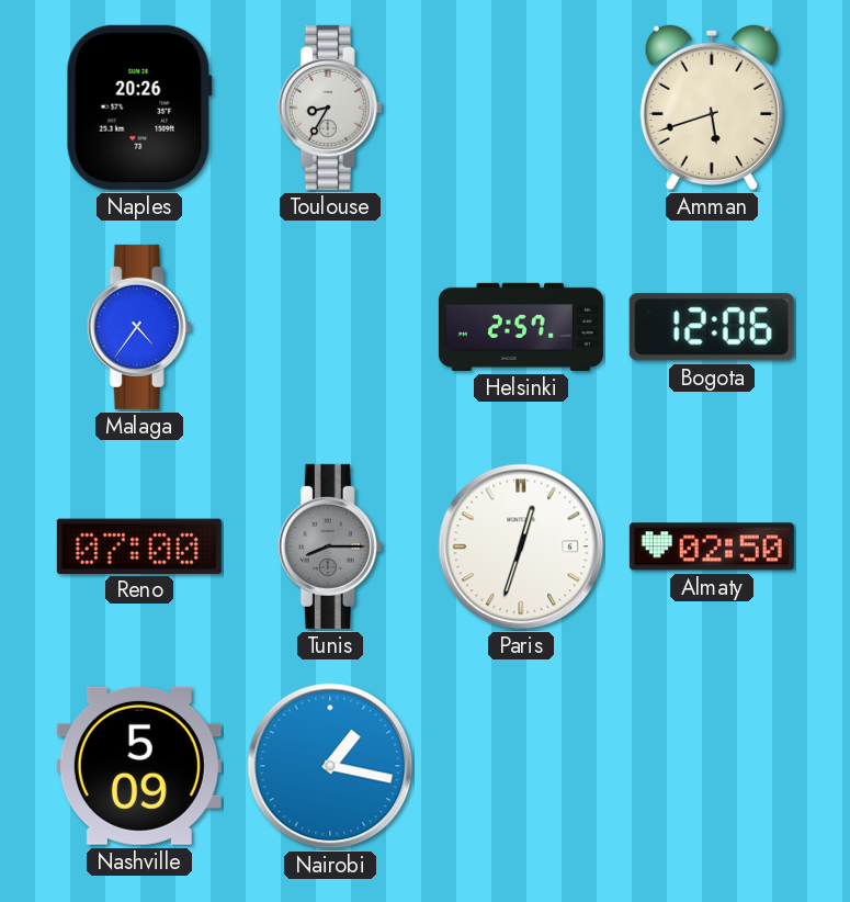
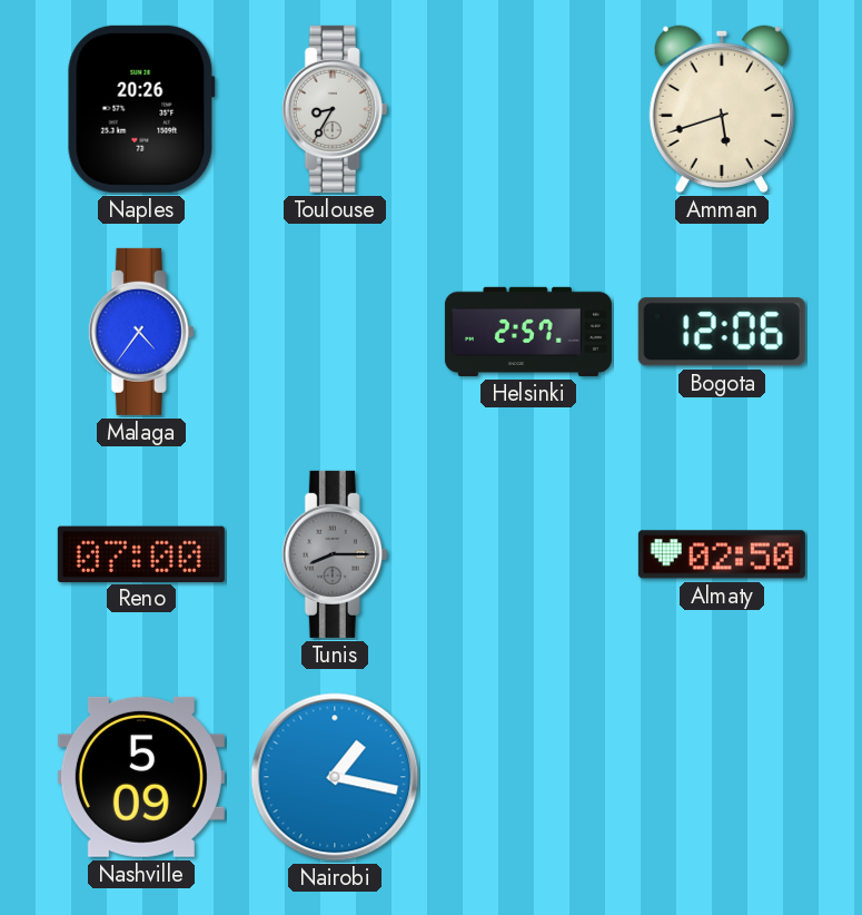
Paris: 12:33 -> none (521, 546)
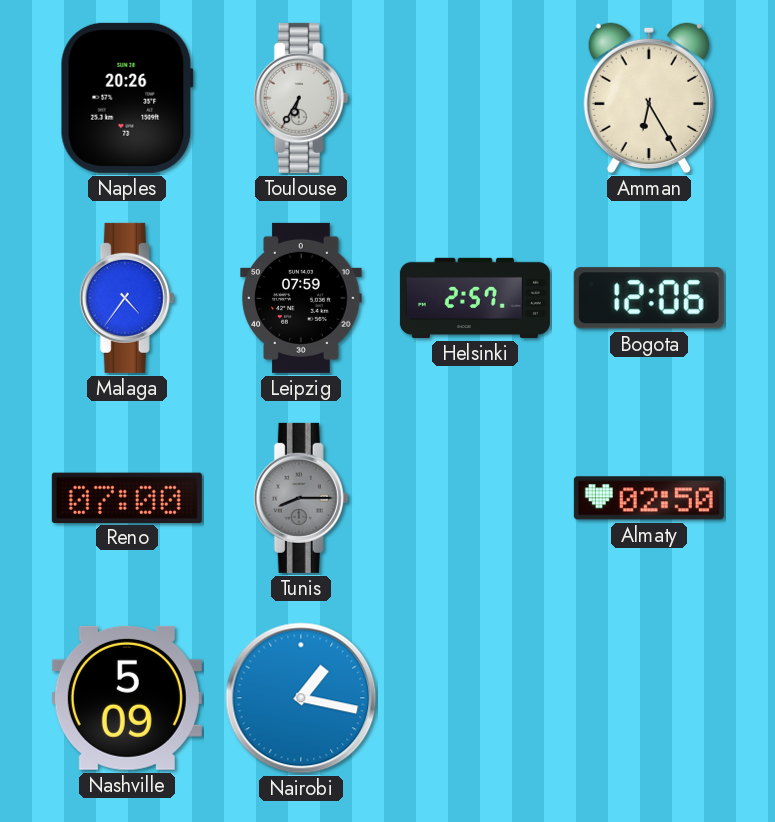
Toulouse: 8:35 -> 6:35 (301, 98)
Amman: 5:42 -> 6:25 (649, 98)
Leipzig: none -> 07:59 (301, 298)
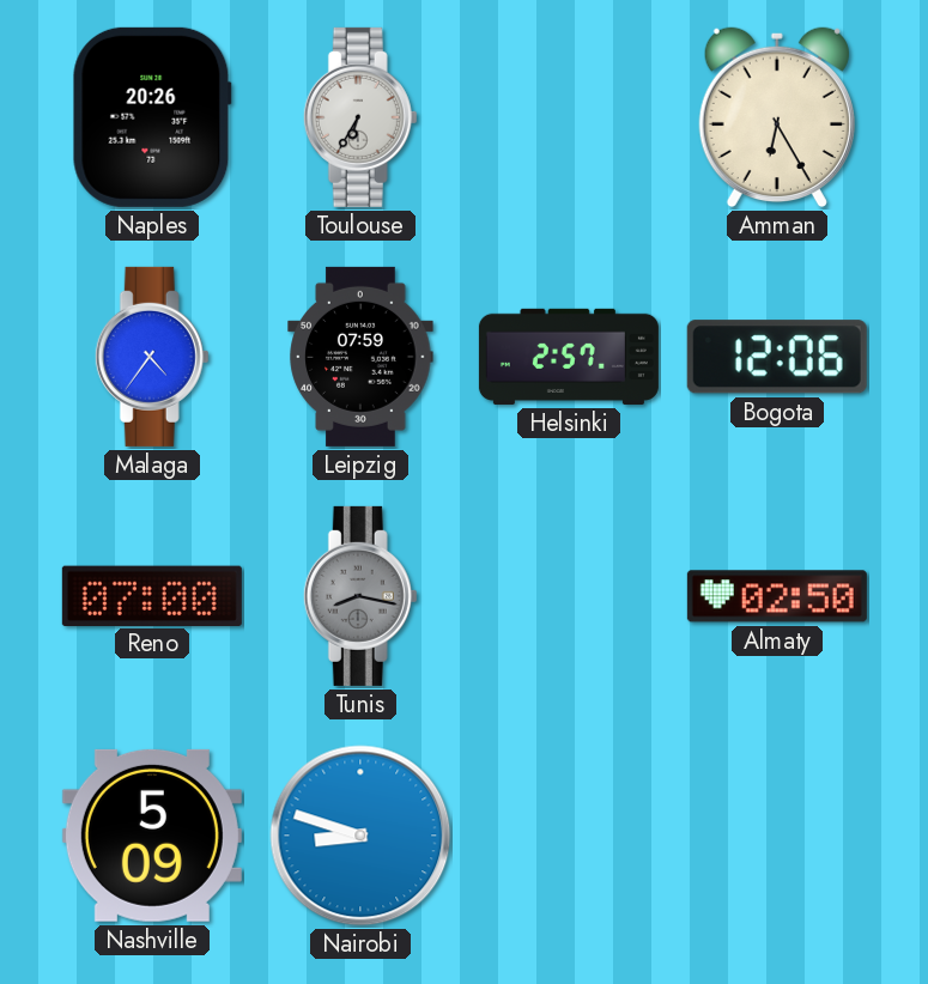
Tunis: 8:15 -> 8:17 (360, 596)
Nairobi: 1:17 -> 8:48 (360, 836)
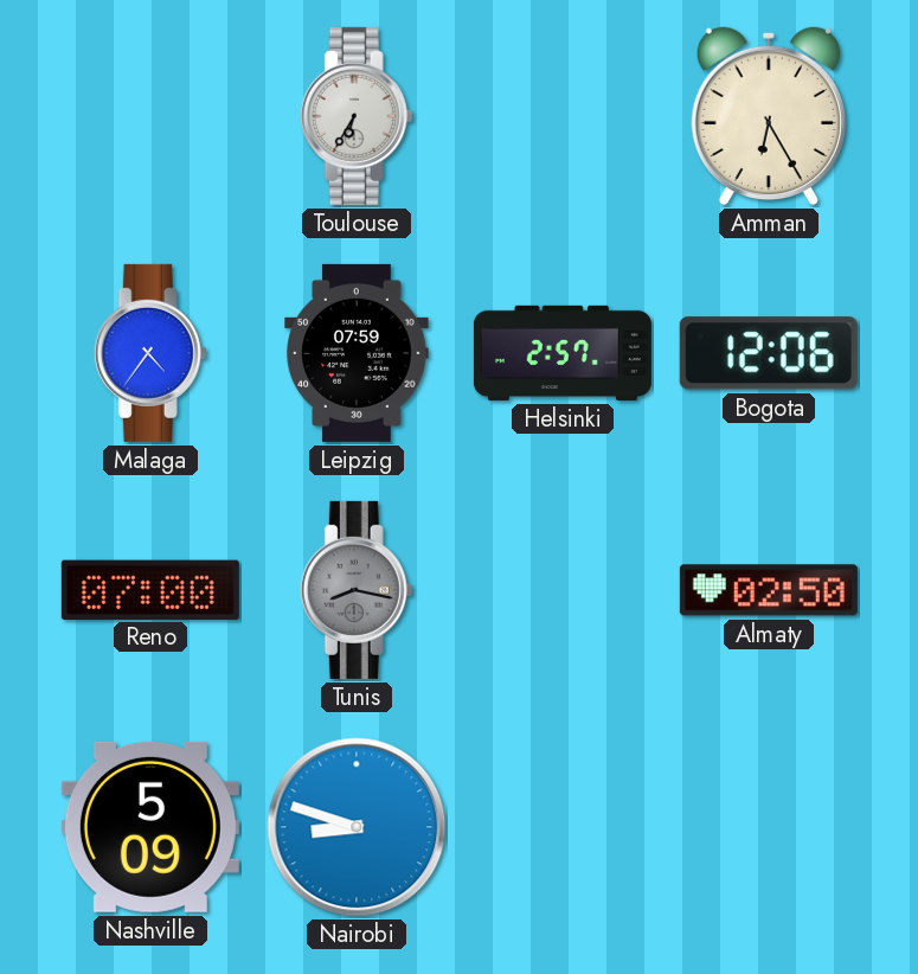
Naples: 20:26 -> none (152, 117)
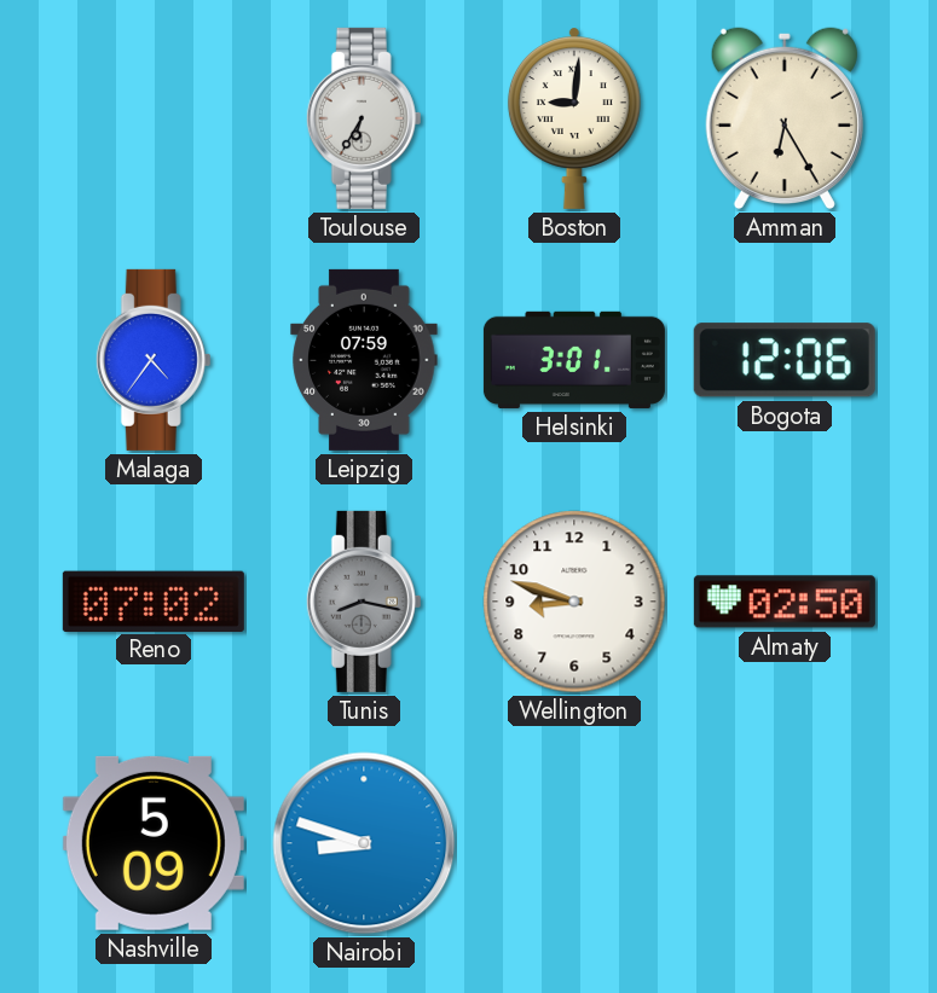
Boston: none -> 9:01 (574, 118)
Helsinki: 2:57 -> 3:01 (574, 360)
Reno: 07:00 -> 07:02 (154, 600)
Wellington: none -> 8:48 (574, 602)
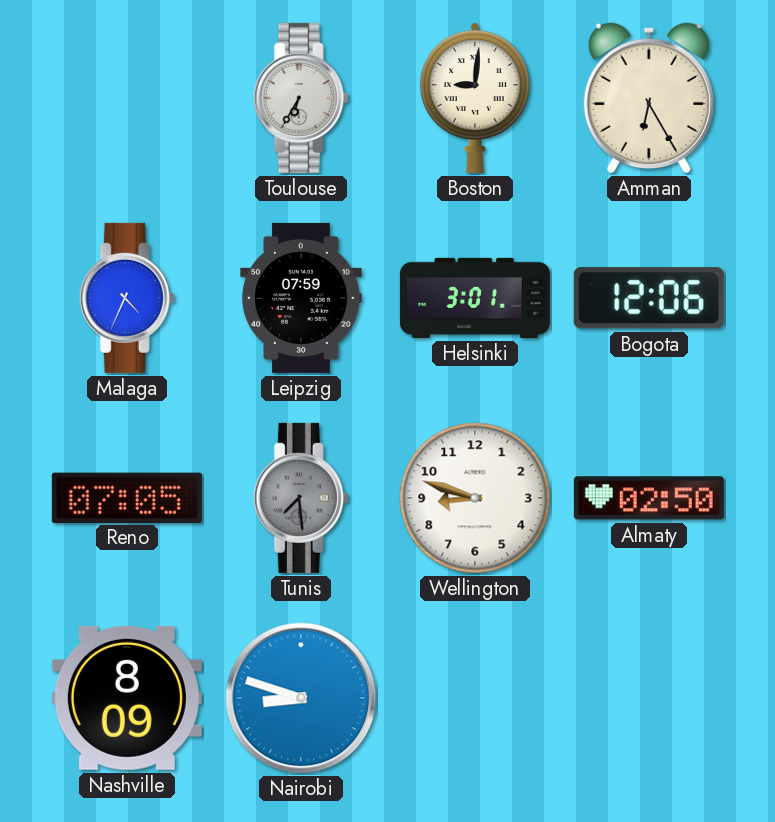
Malaga: 4:36 -> 4:34 (127, 298)
Reno: 07:02 -> 07:05 (127, 497)
Tunis: 8:17 -> 7:29 (301, 498)
Nashville: 5:09 -> 8:09 (127, 698)
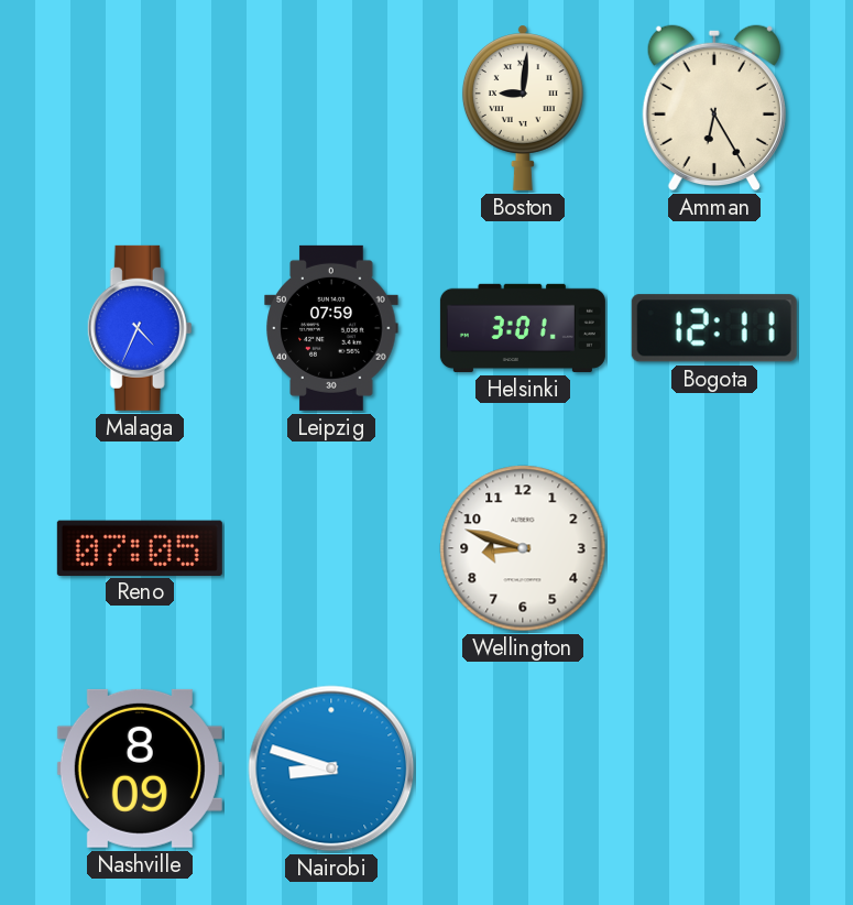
Toulouse: 6:35 -> none (301, 98)
Bogota: 12:06 -> 12:11 (714, 328)
Tunis: 7:29 -> none (301, 498)
Almaty: 02:50 -> none (649, 498)
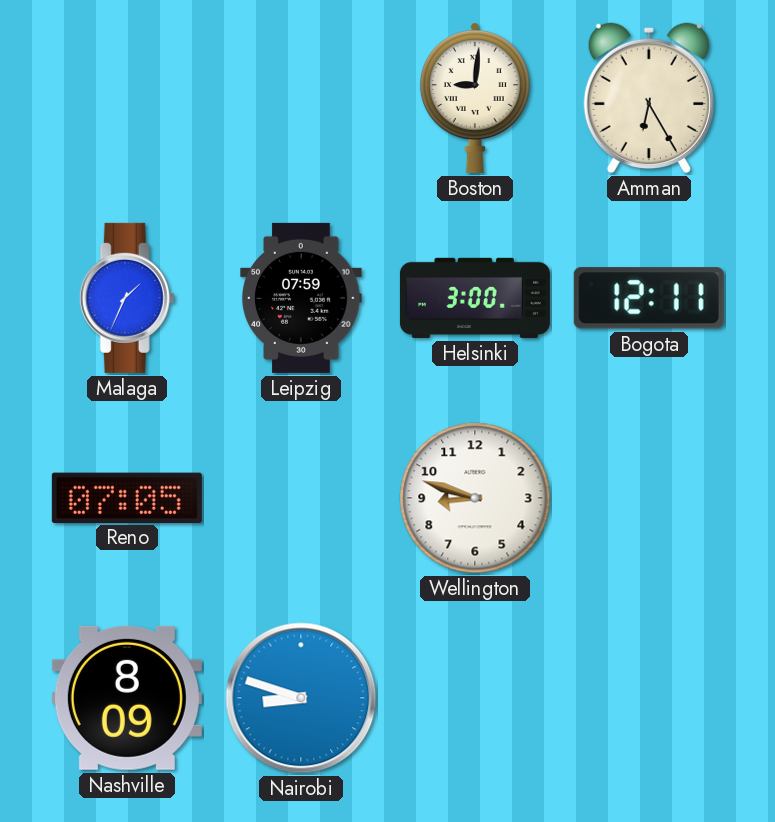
Malaga: 4:34 -> 1:34 (127, 298)
Helsinki: 3:01 -> 3:00 (475, 298)
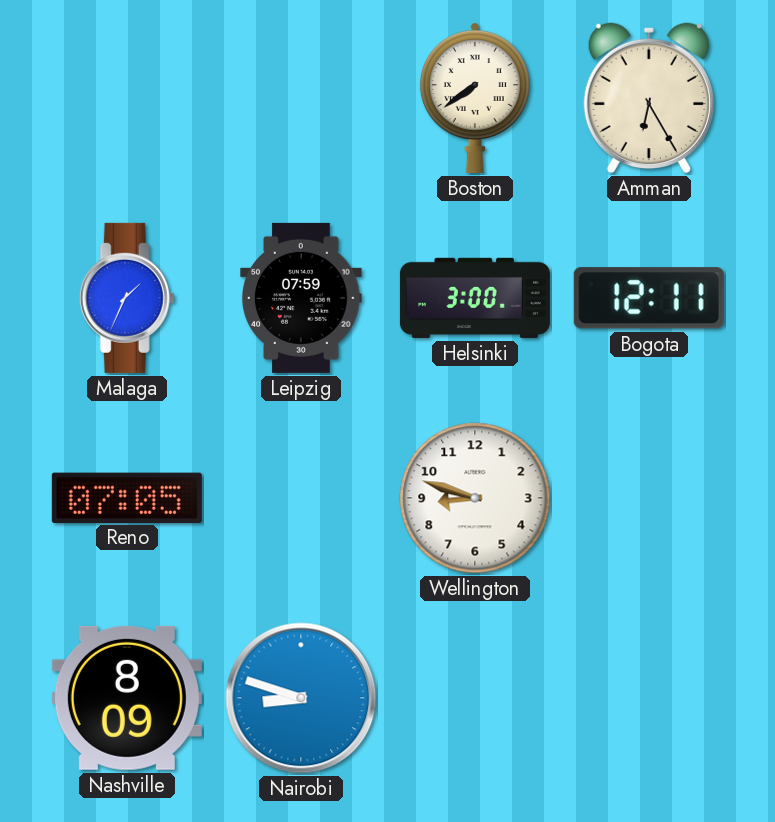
Boston: 9:01 -> 7:39 (475, 98)
